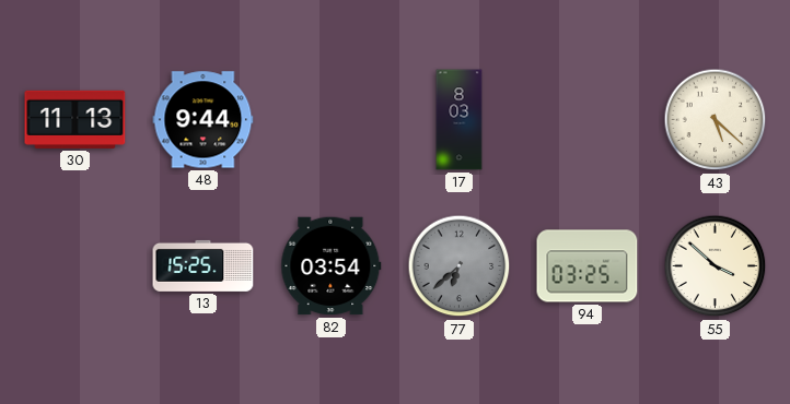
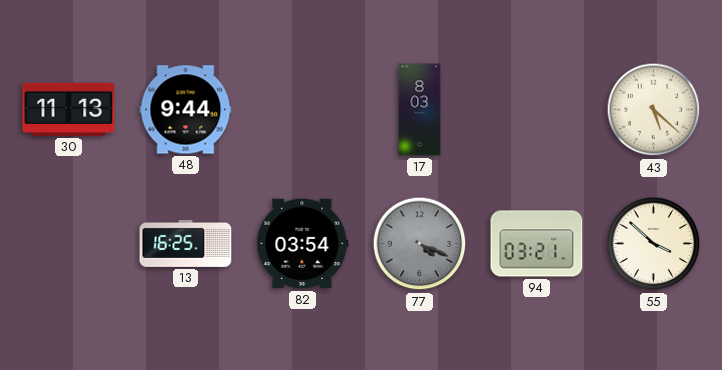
13: 15:25 -> 16:25 (186, 243)
77: 6:38 -> 4:19 (420, 244)
94: 03:25 -> 03:21 (537, 244)
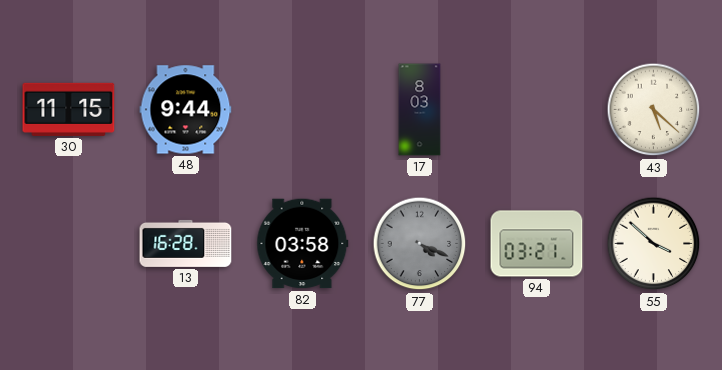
30: 11:13 -> 11:15 (69, 109)
13: 16:25 -> 16:28 (186, 243)
82: 03:54 -> 03:58 (303, 244)
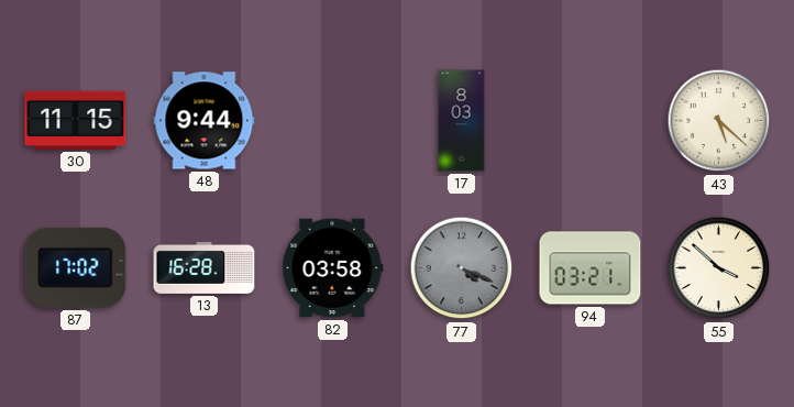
87: none -> 17:02 (76, 267)
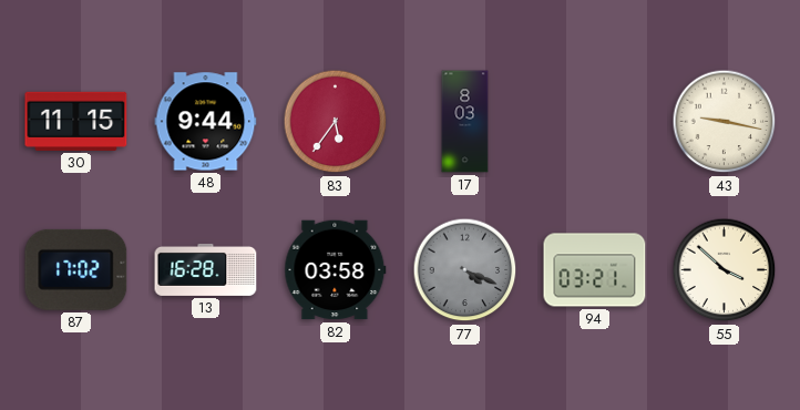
83: none -> 5:36 (336, 122)
43: 5:22 -> 9:17 (725, 122)
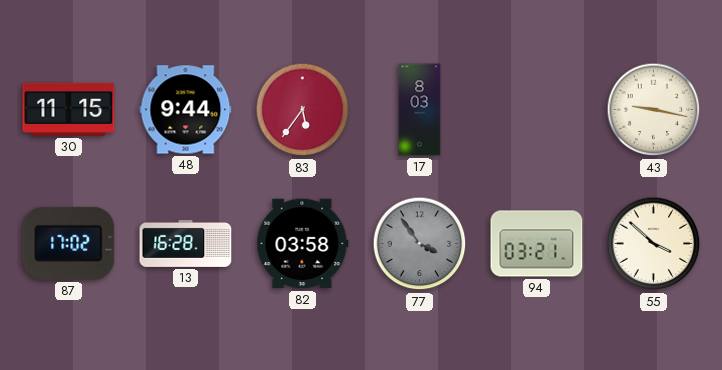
77: 4:19 -> 3:54 (420, 244)
